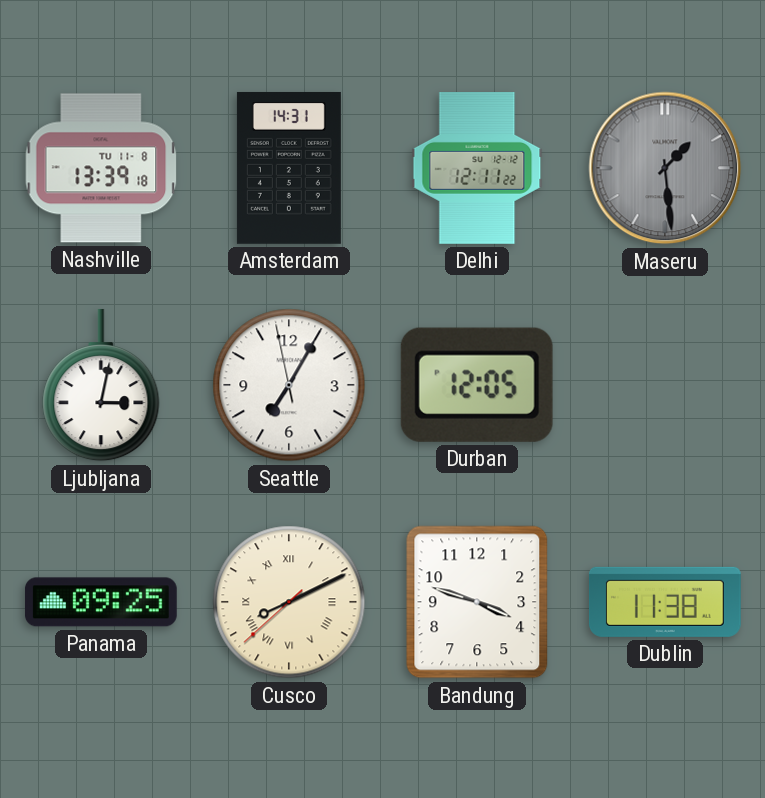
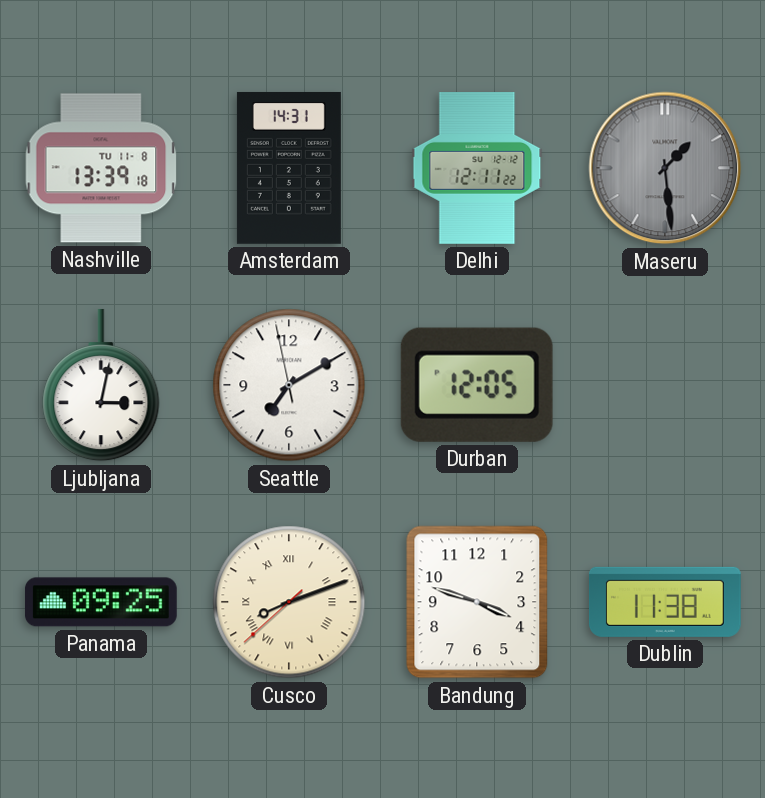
Seattle: 7:04 -> 7:09 (289, 385)
Cusco: 8:10 -> 8:11 (289, 602)
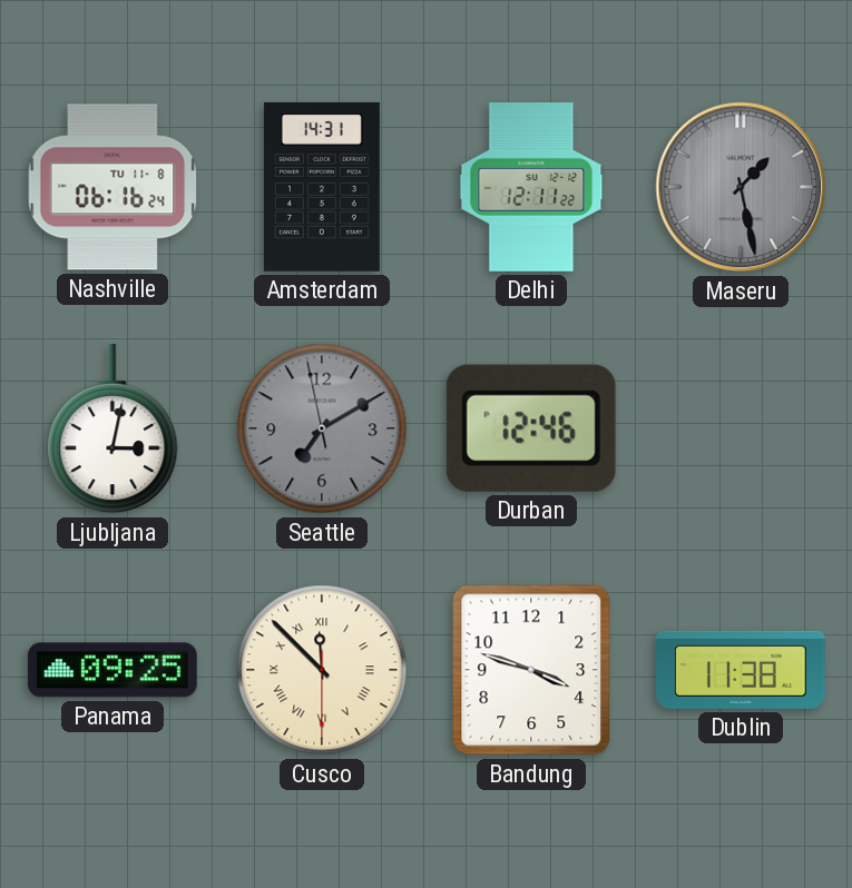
Nashville: 13:39 -> 06:16 (112, 187)
Maseru: 1:29 -> 1:28 (741, 187)
Seattle dial: white -> grey (322, 428)
Durban: 12:05 -> 12:46 (531, 428)
Cusco: 8:11 -> 11:52 (322, 670)
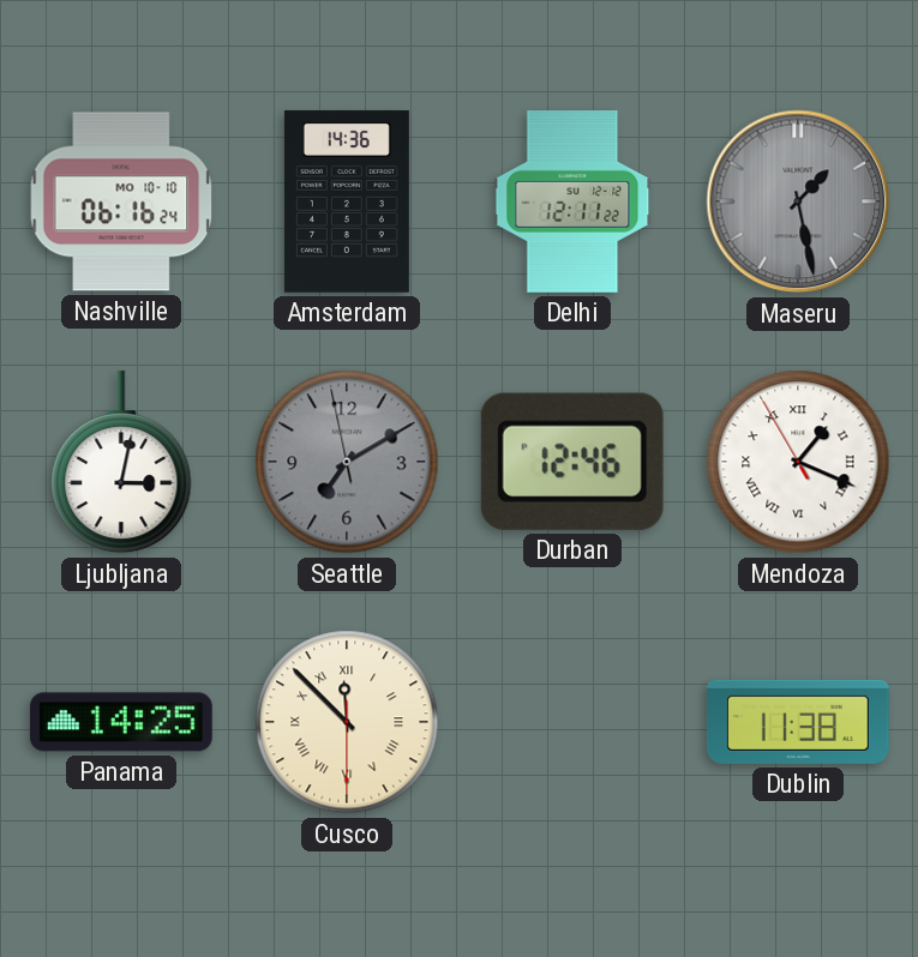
Nashville date: TU 11-8 -> MO 10-10 (121, 201)
Amsterdam: 14:31 -> 14:36 (347, 201)
Mendoza: none -> 1:18 (798, 462)
Panama: 09:25 -> 14:25 (121, 722)
Bandung: 3:48 -> none (531, 670)
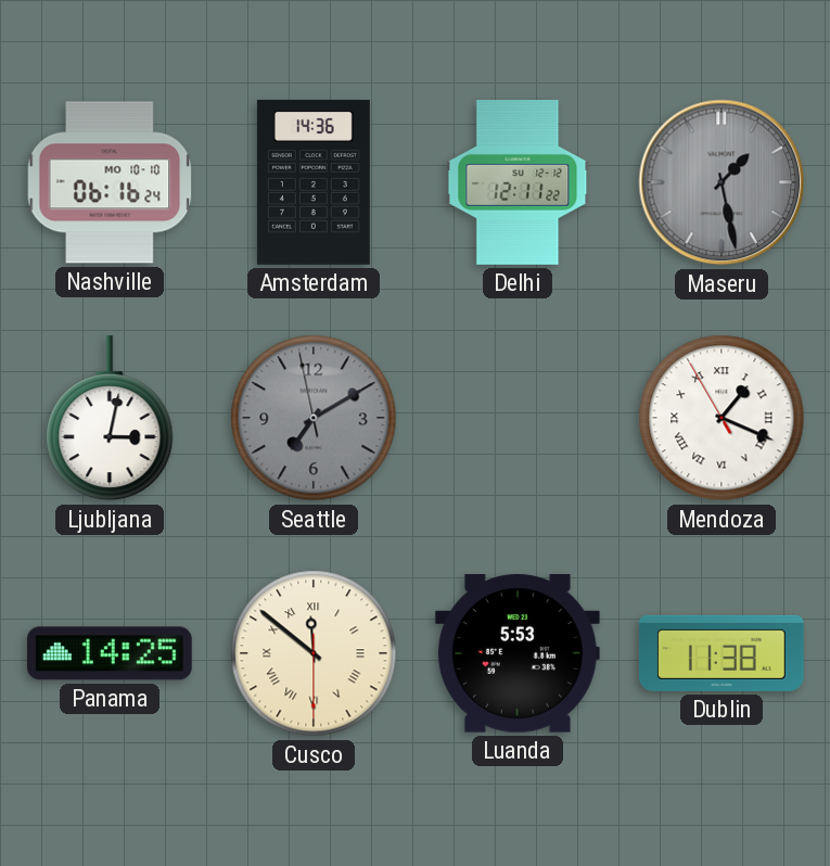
Durban: 12:46 -> none (572, 462)
Cusco: 11:52 -> 11:51 (314, 653)
Luanda: none -> 5:53 (518, 654)
